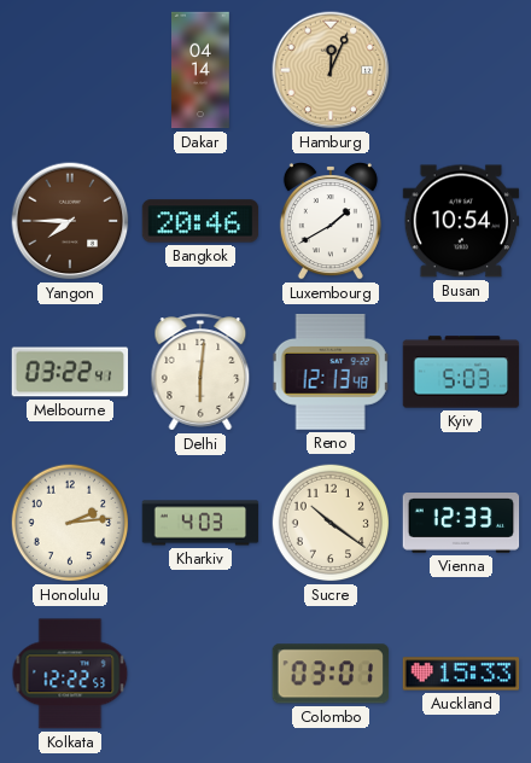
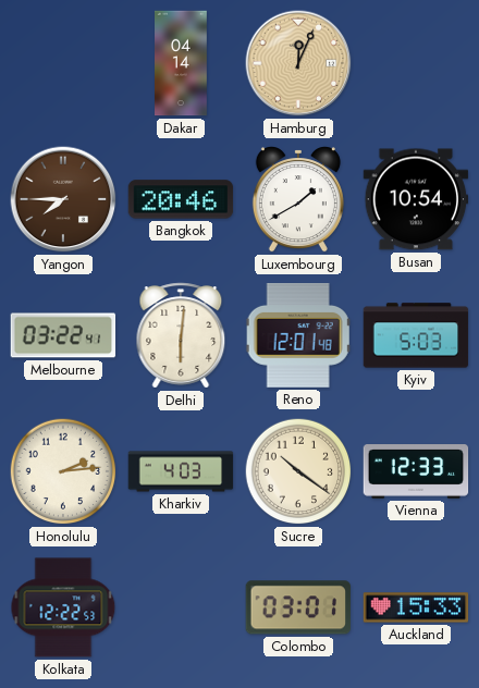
Reno: 12:13 -> 12:01 (298, 336)
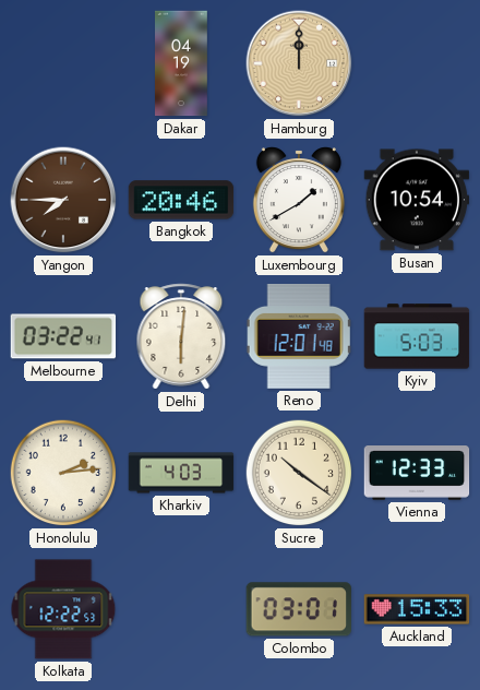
Dakar: 04:14 -> 04:19 (182, 63)
Hamburg: 12:04 -> 12:00 (299, 63)
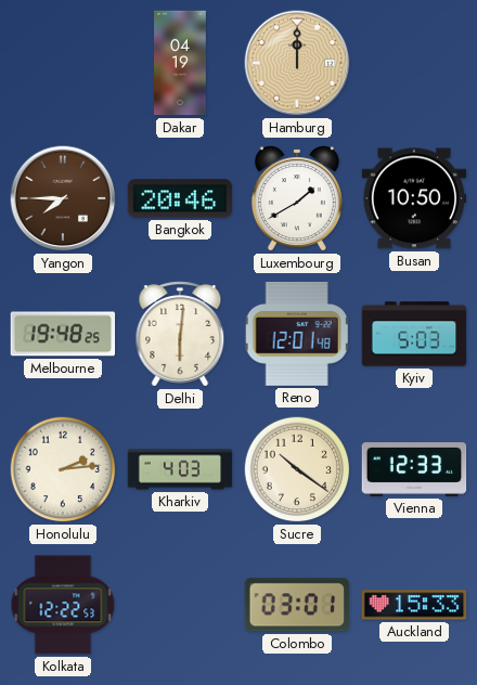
Busan: 10:54 -> 10:50 (414, 198)
Melbourne: 03:22 -> 19:48 (63, 334)
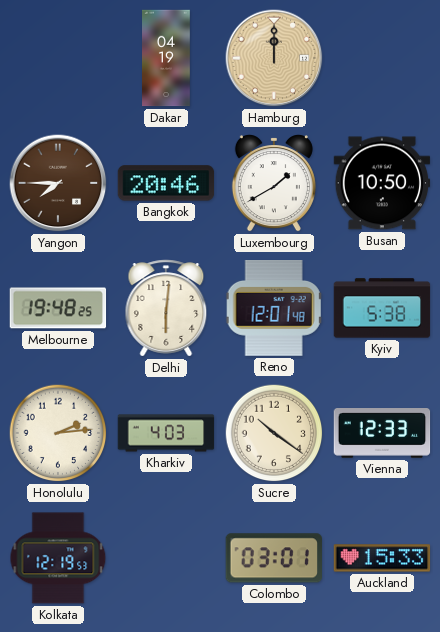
Kyiv: 5:03 -> 5:38 (382, 308)
Kolkata: 12:22 -> 12:19 (58, 558)
